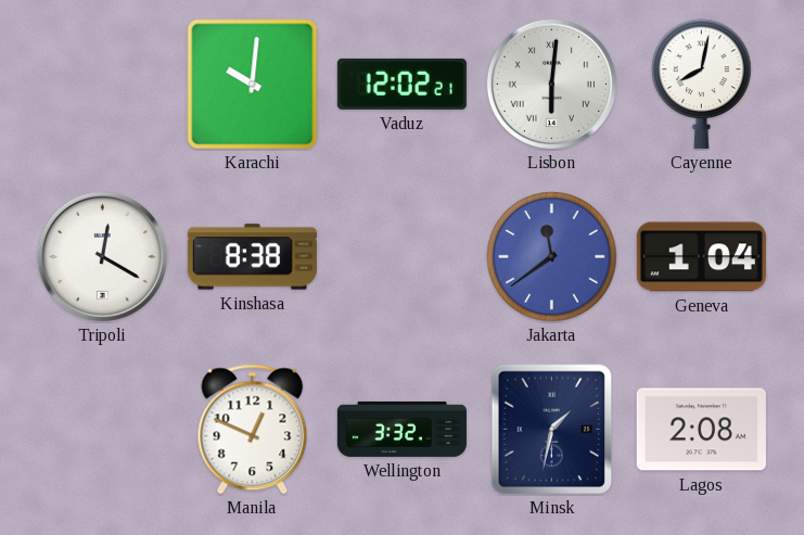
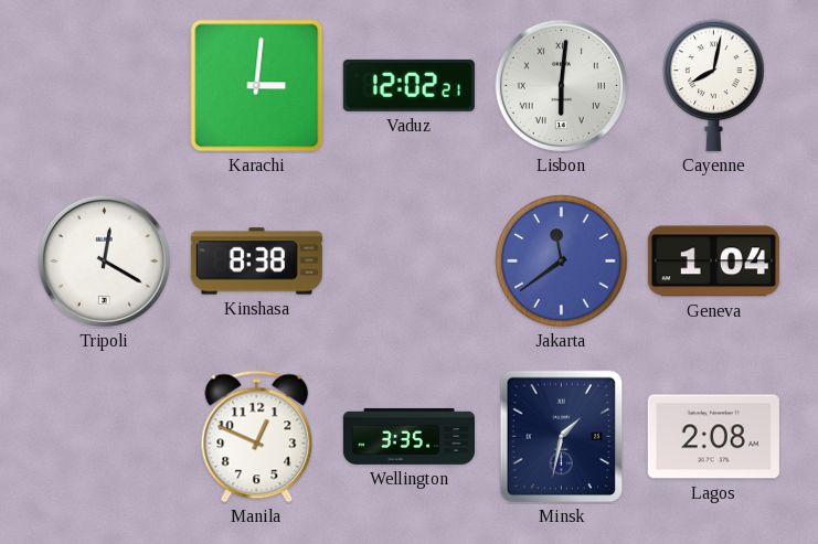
Karachi: 10:01 -> 3:01 (257, 86)
Wellington: 3:32 -> 3:35 (408, 436)
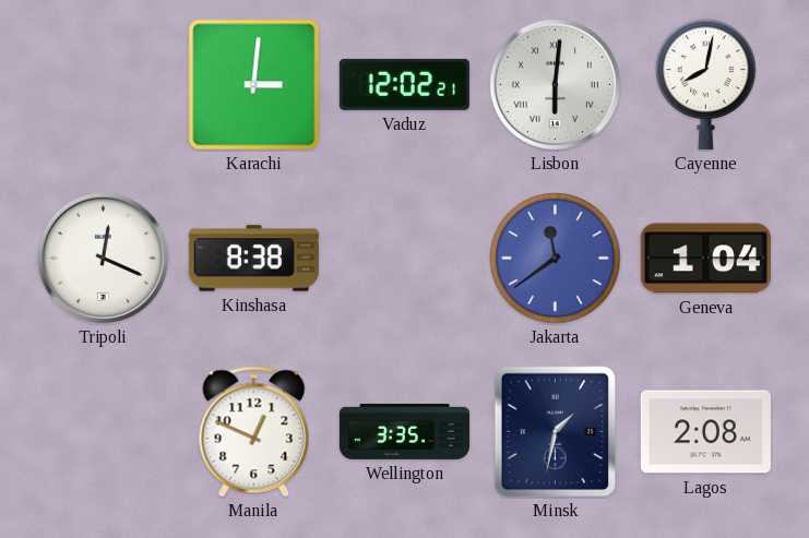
Tripoli: 12:20 -> 12:19 (103, 258)
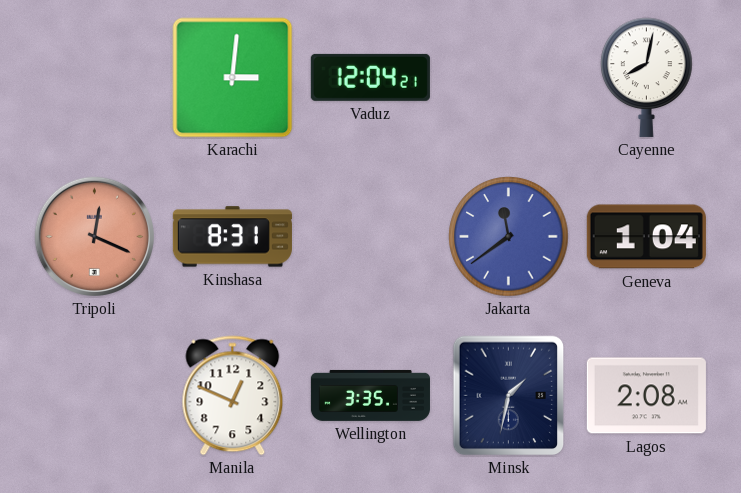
Vaduz: 12:02 -> 12:04 (370, 77)
Lisbon: 6:01 -> none (555, 84)
Tripoli dial: white -> salmon (94, 236)
Kinshasa: 8:38 -> 8:31 (232, 237)
